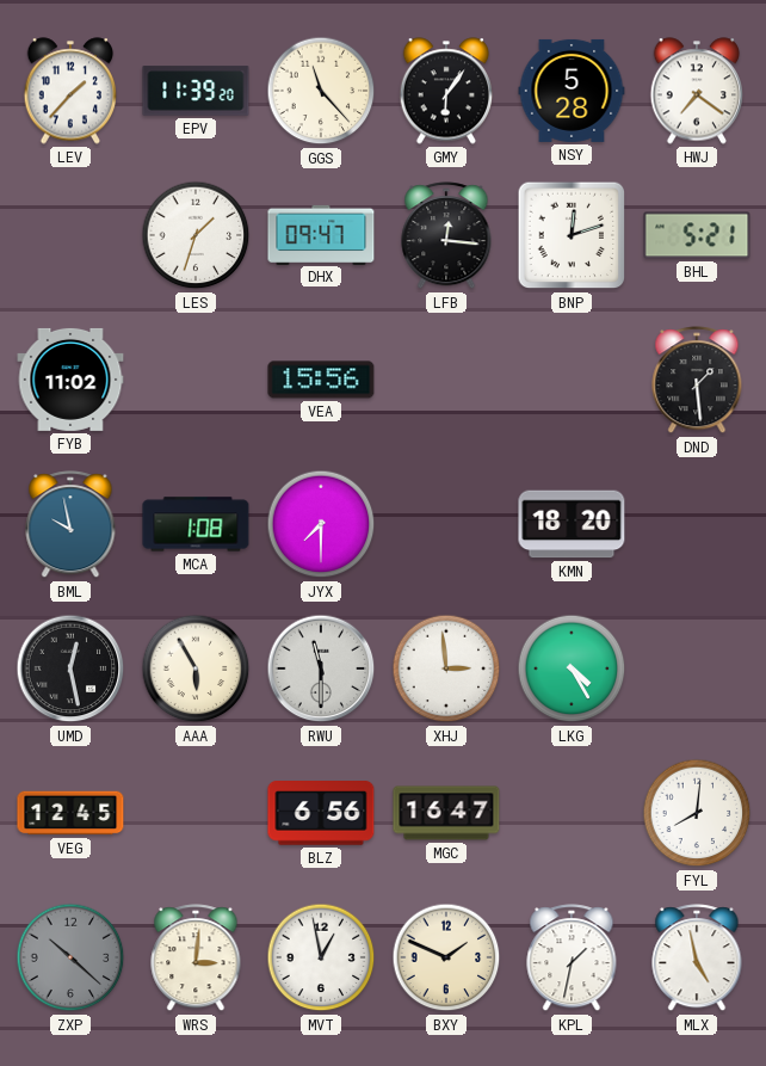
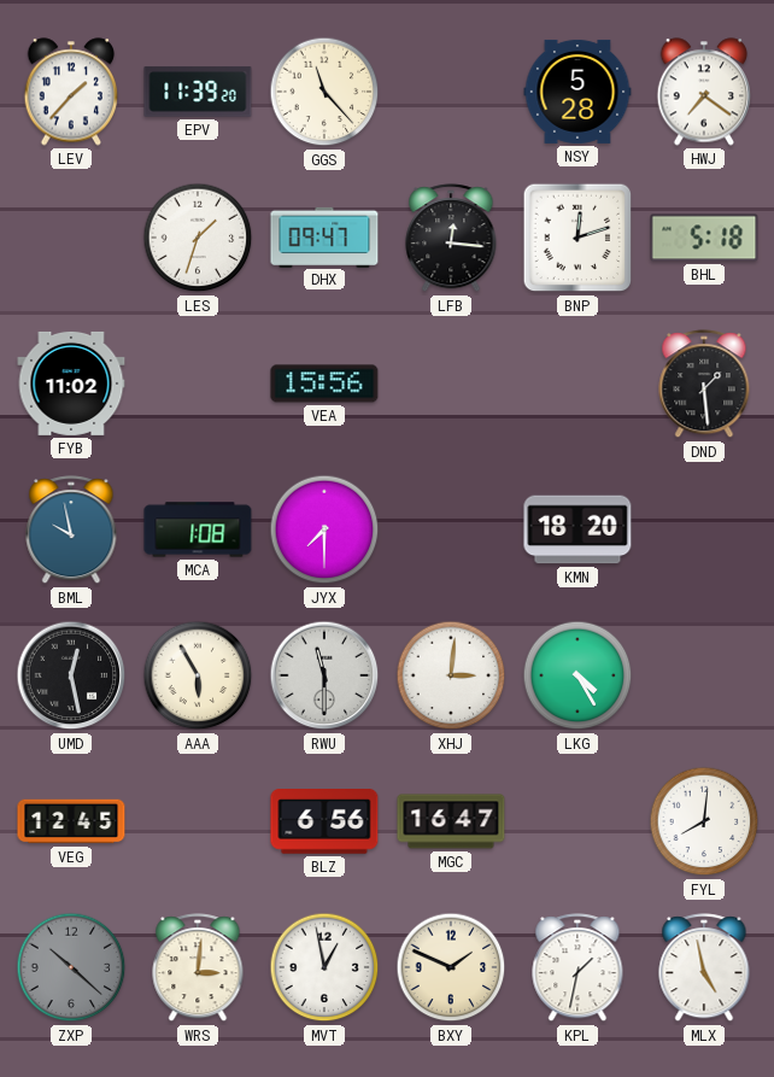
GMY: 6:06 -> none (446, 91)
BHL: 5:21 -> 5:18 (704, 238)
XHJ: 2:59 -> 3:01 (451, 675)
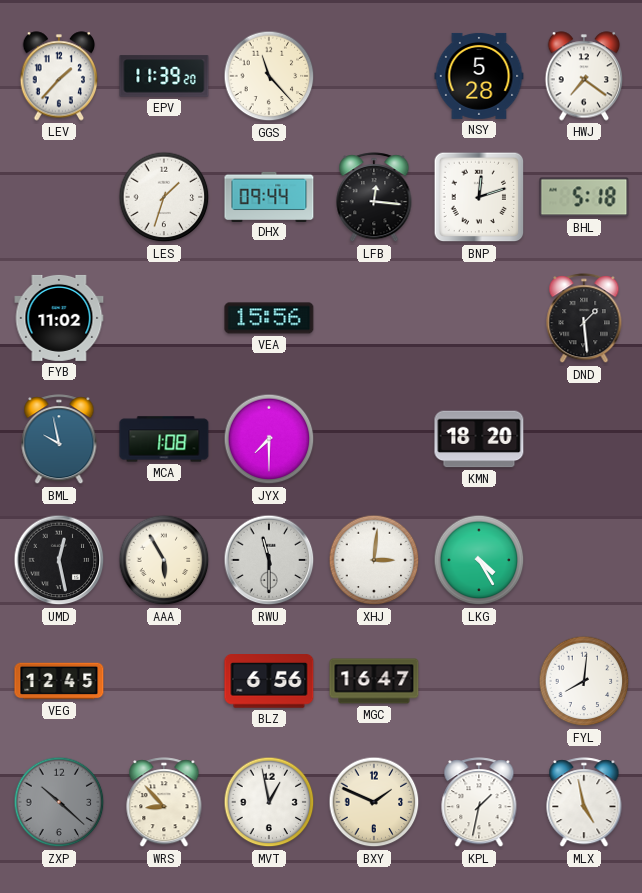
DHX: 09:47 -> 09:44 (269, 196)
WRS: 3:01 -> 8:53 (164, 803)
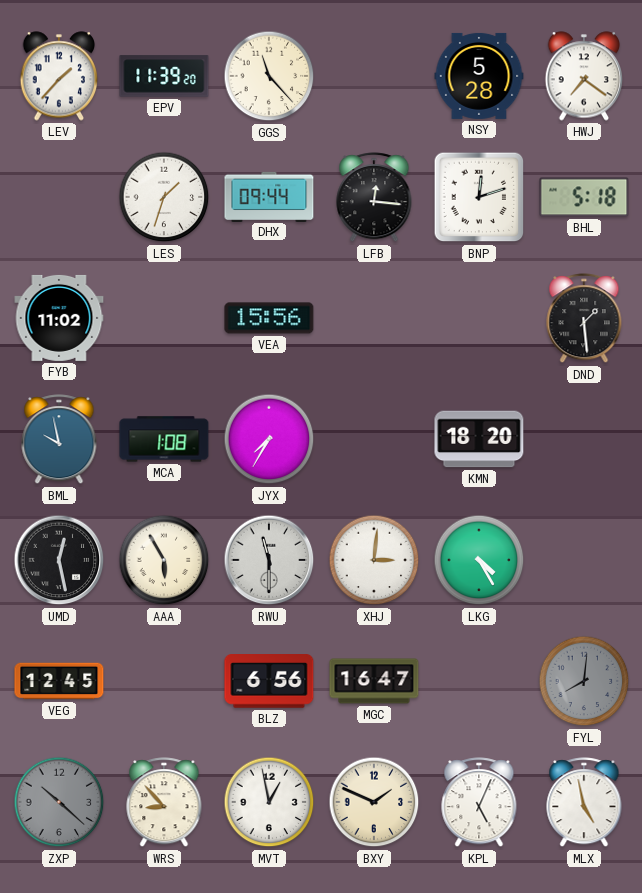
JYX: 7:30 -> 7:35 (269, 439)
FYL dial: white -> grey (584, 681)
KPL: 1:32 -> 5:04 (479, 803)
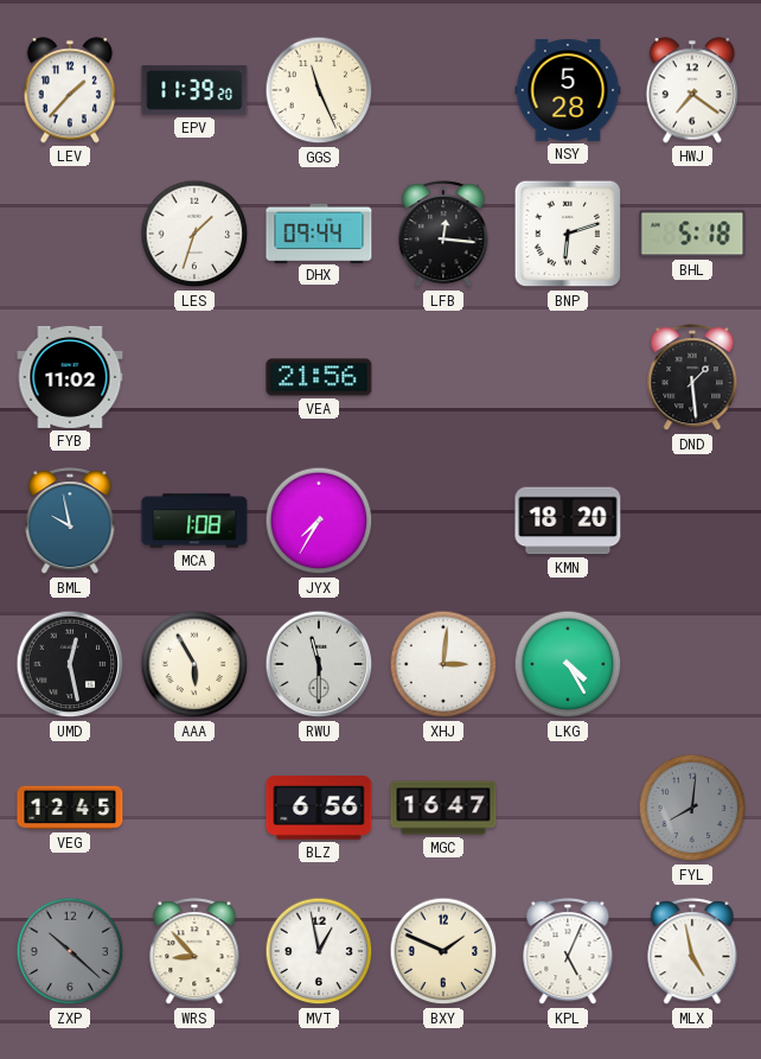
GGS: 11:23 -> 11:26 (319, 90)
BNP: 12:12 -> 6:12 (568, 234)
VEA: 15:56 -> 21:56 (319, 377)
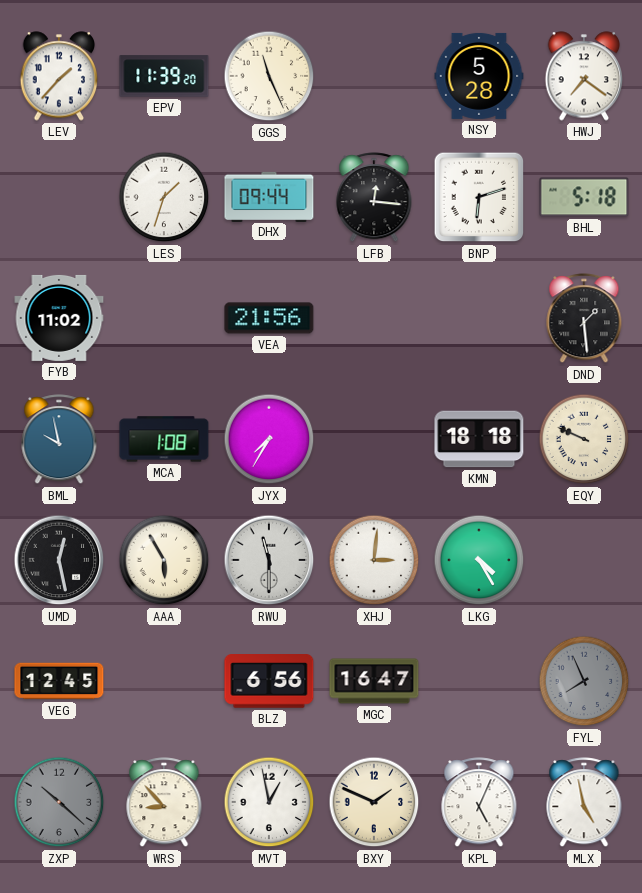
KMN: 18:20 -> 18:18 (479, 439)
EQY: none -> 9:49 (584, 439)
FYL: 8:01 -> 7:56 (584, 681)
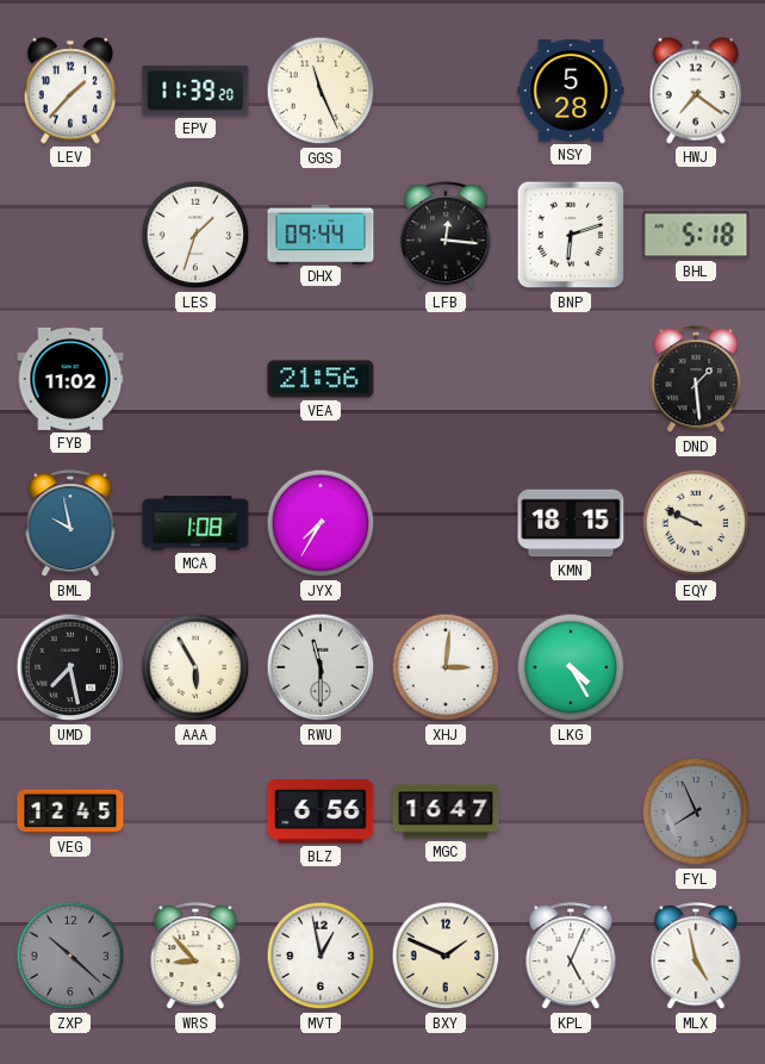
KMN: 18:18 -> 18:15 (571, 523)
UMD: 12:28 -> 7:28 (70, 667)
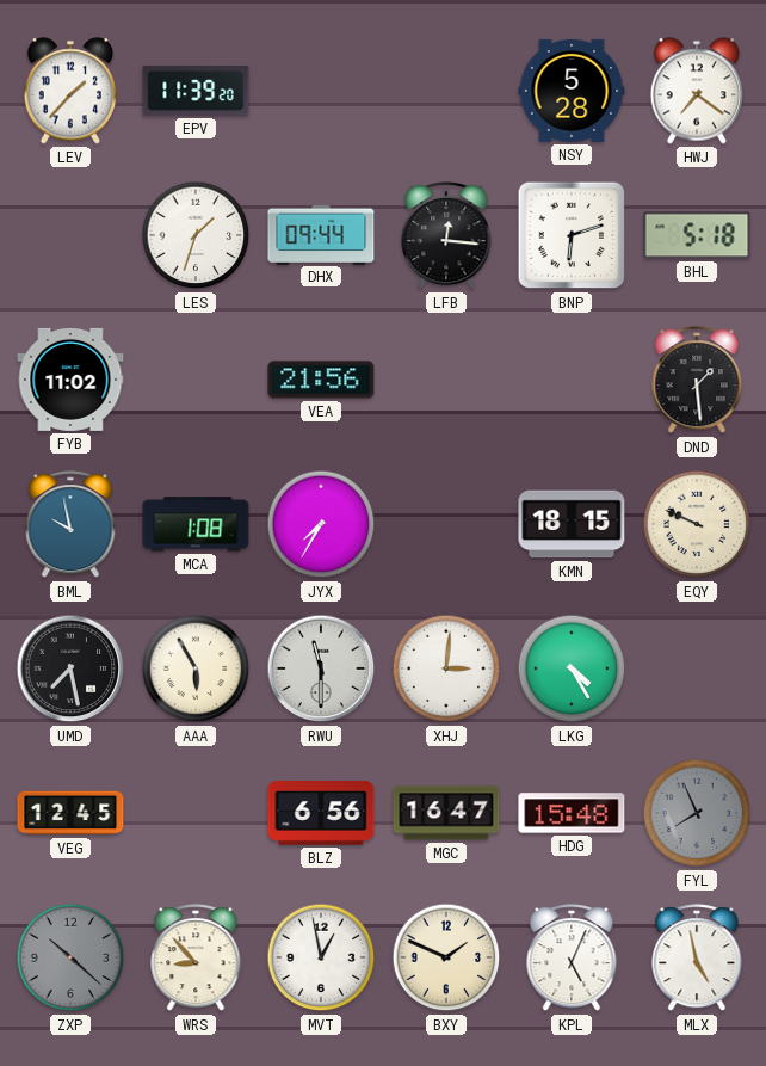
GGS: 11:26 -> none (321, 91)
HDG: none -> 15:48 (572, 813)
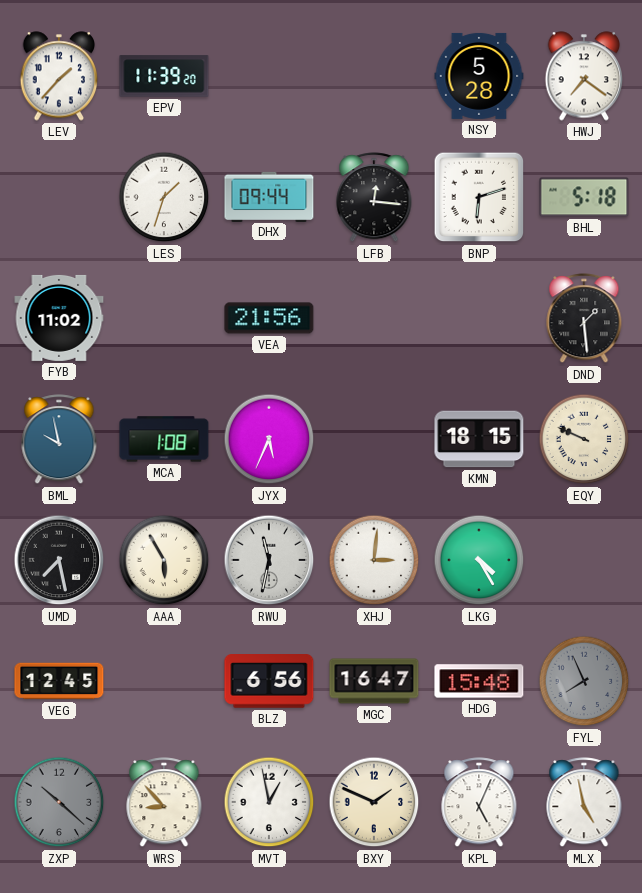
JYX: 7:35 -> 5:34 (269, 439)
RWU: 11:30 -> 11:32 (269, 560)
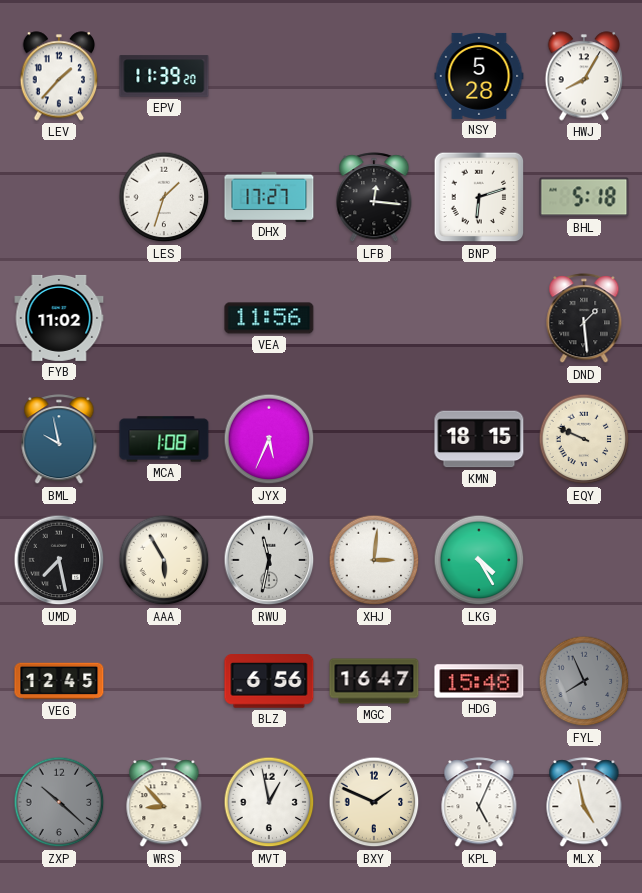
HWJ: 7:21 -> 8:05 (584, 76)
DHX: 09:44 -> 17:27 (269, 196)
VEA: 21:56 -> 11:56 (269, 318)
